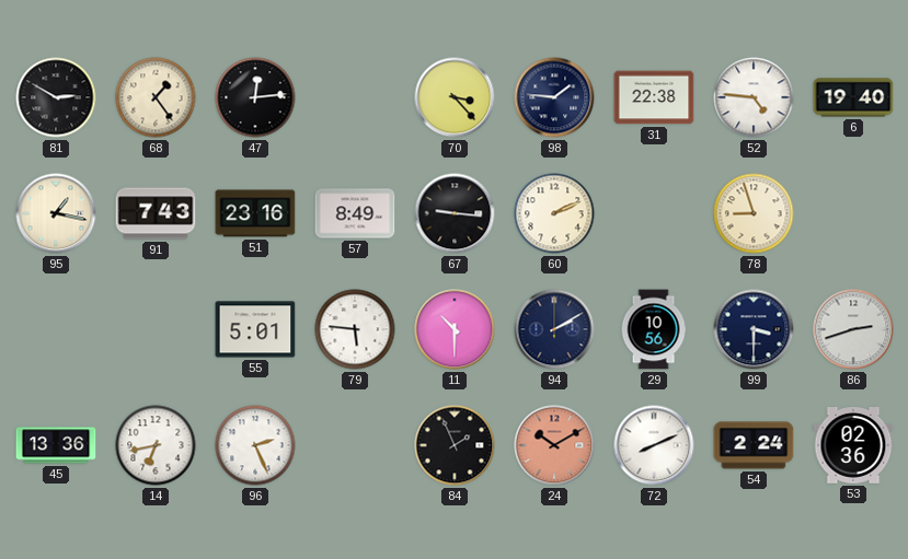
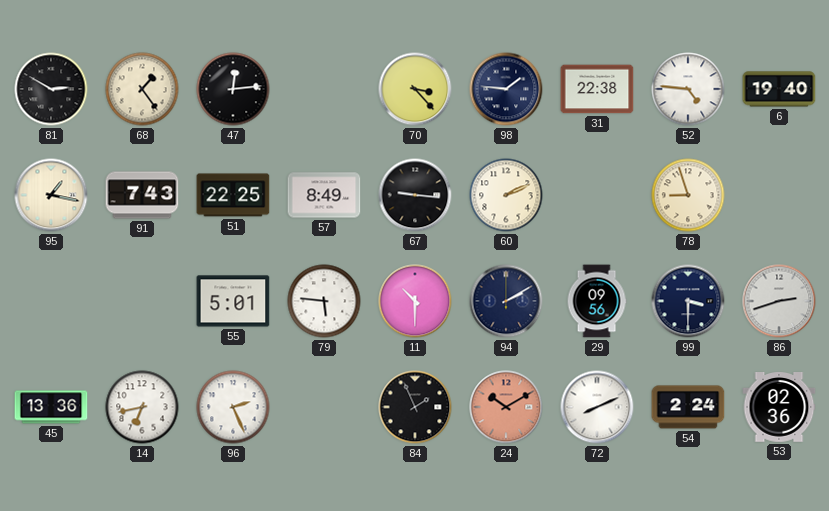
51: 23:16 -> 22:25 (233, 195)
29: 10:56 -> 09:56 (597, 301)
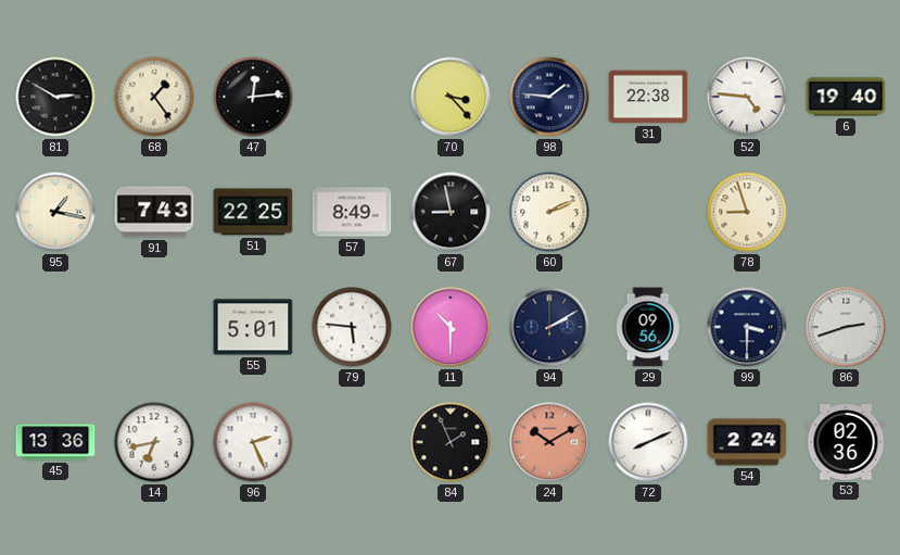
67: 9:16 -> 8:58 (451, 212)
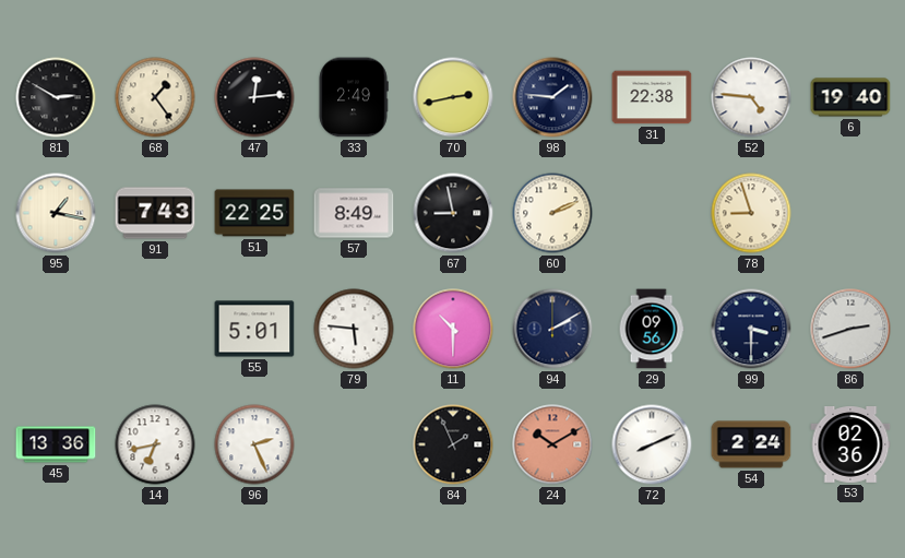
33: none -> 2:49 (354, 97)
70: 3:23 -> 2:43 (453, 97)
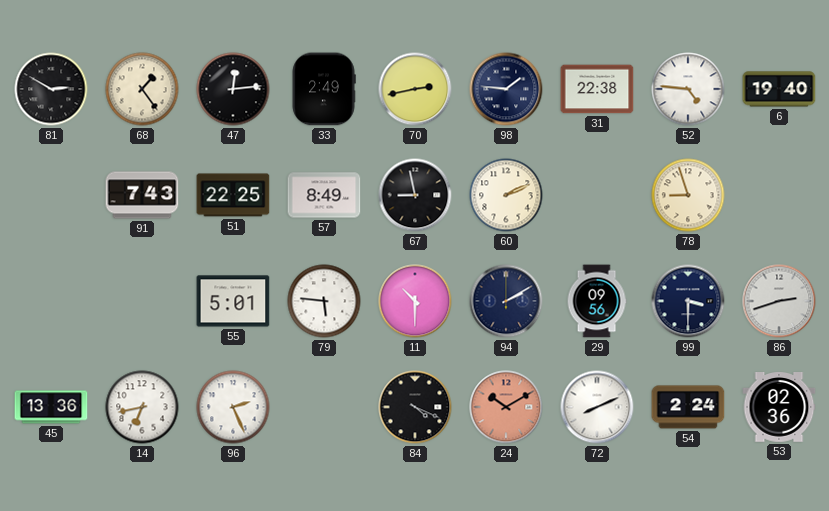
95: 1:17 -> none (56, 213)
84: 1:56 -> 4:19 (415, 407)
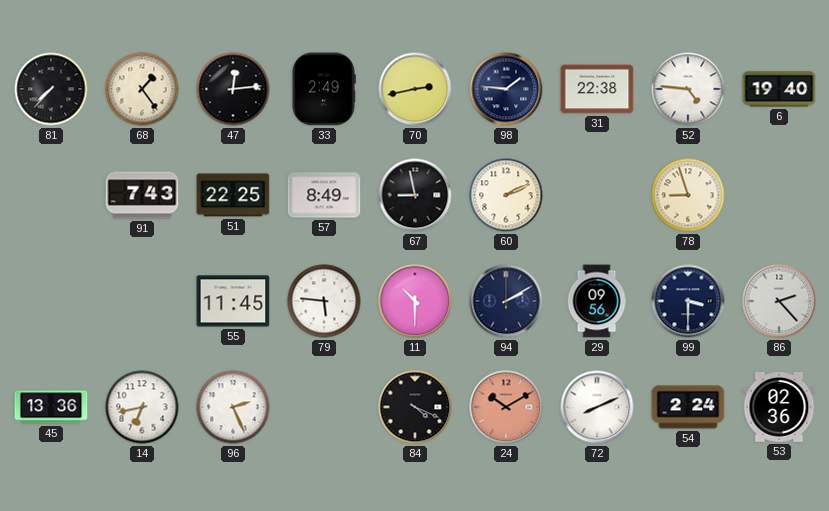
81: 2:50 -> 7:37 (51, 89)
55: 5:01 -> 11:45 (233, 301)
86: 2:42 -> 2:23 (779, 301)
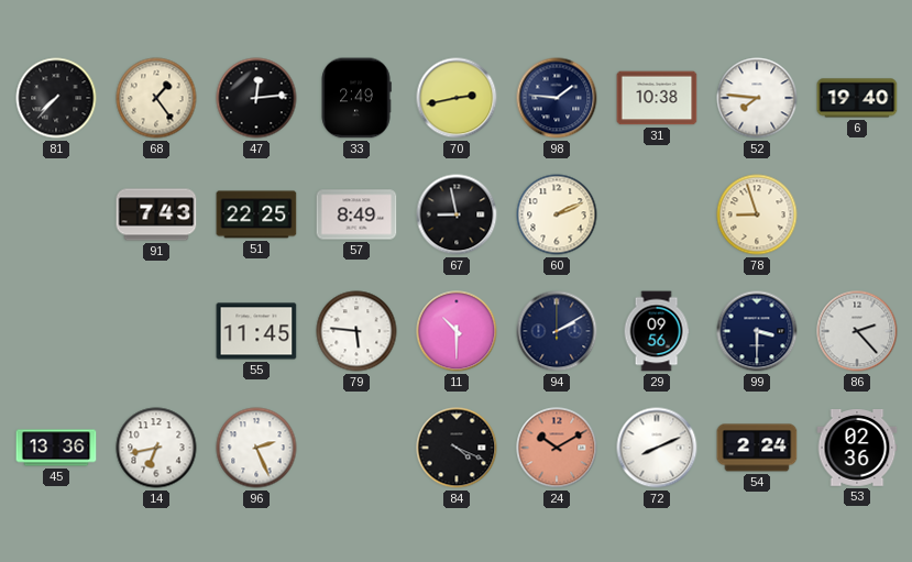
31: 22:38 -> 10:38 (657, 98)
52: 4:46 -> 7:46 (757, 98)
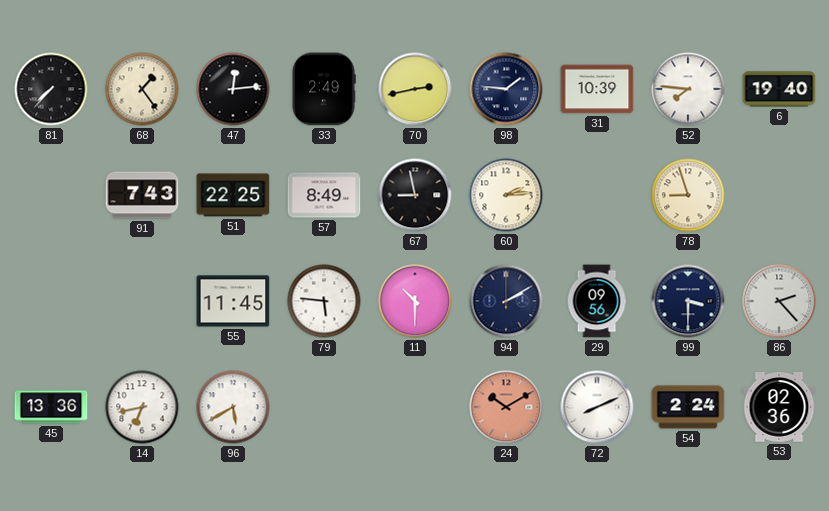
31: 10:38 -> 10:39 (597, 89)
60: 2:11 -> 2:14 (506, 195)
96: 2:26 -> 5:40 (233, 407)
84: 4:19 -> none (457, 448)
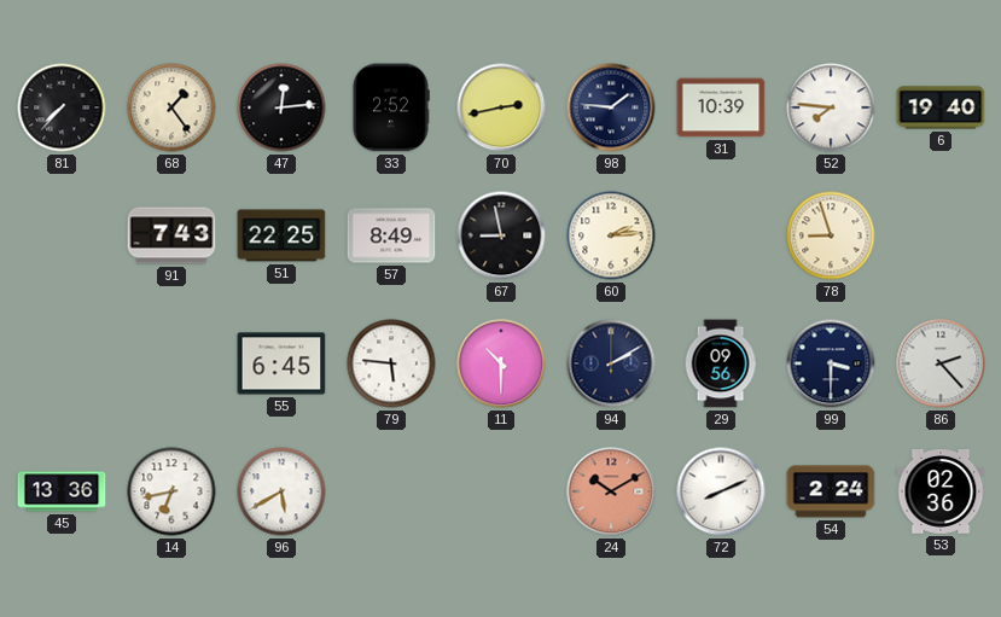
33: 2:49 -> 2:52 (391, 107)
55: 11:45 -> 6:45 (281, 363)
